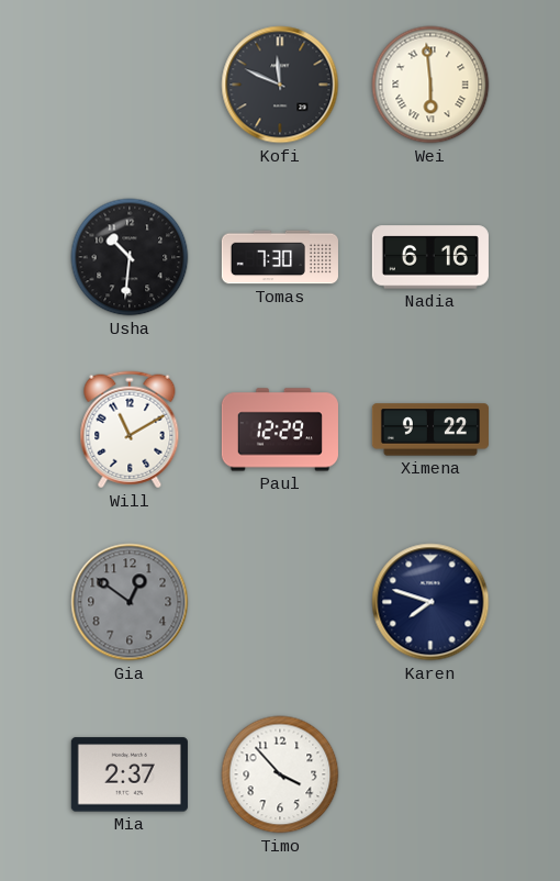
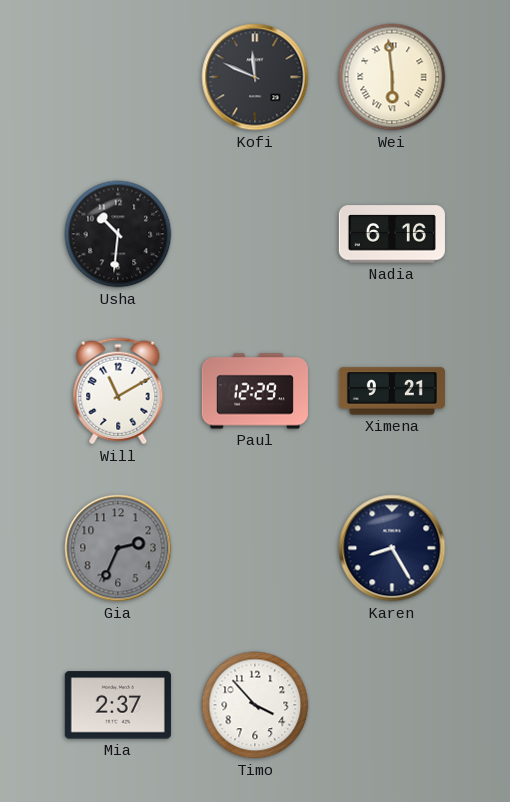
Tomas: 7:30 -> none (280, 257)
Ximena: 9:22 -> 9:21 (392, 391)
Gia: 12:51 -> 2:34 (118, 548)
Karen: 7:48 -> 8:25 (392, 548)
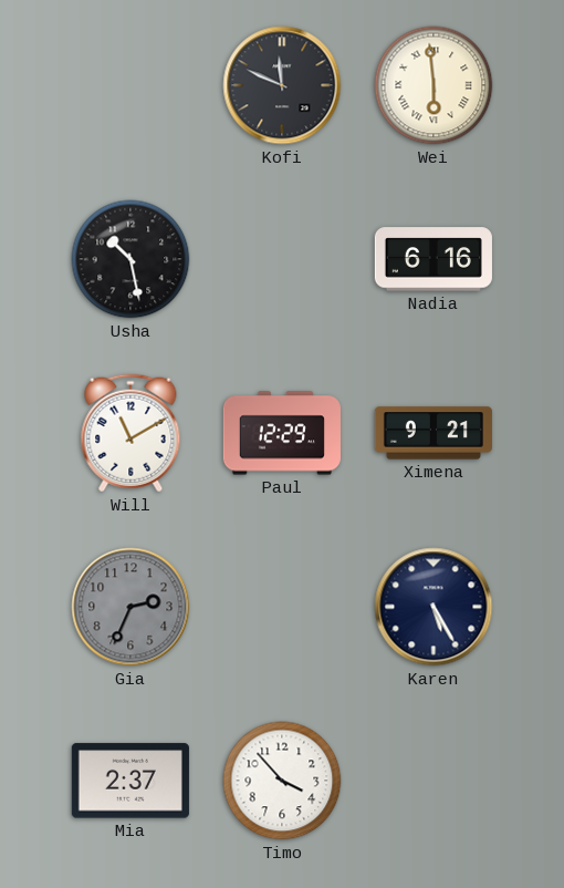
Usha: 10:31 -> 10:28 (130, 259)
Karen: 8:25 -> 5:25 (434, 607)
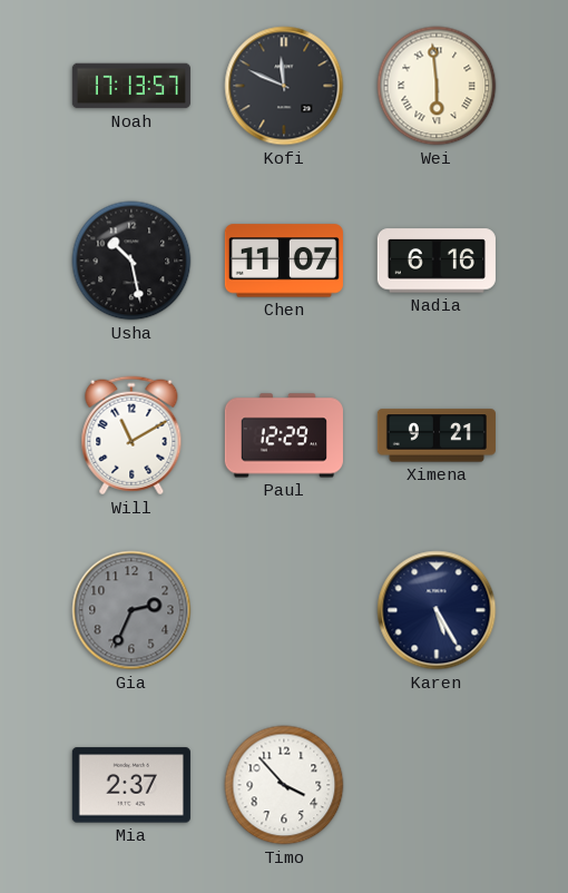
Noah: none -> 17:13 (131, 86)
Chen: none -> 11:07 (284, 261)
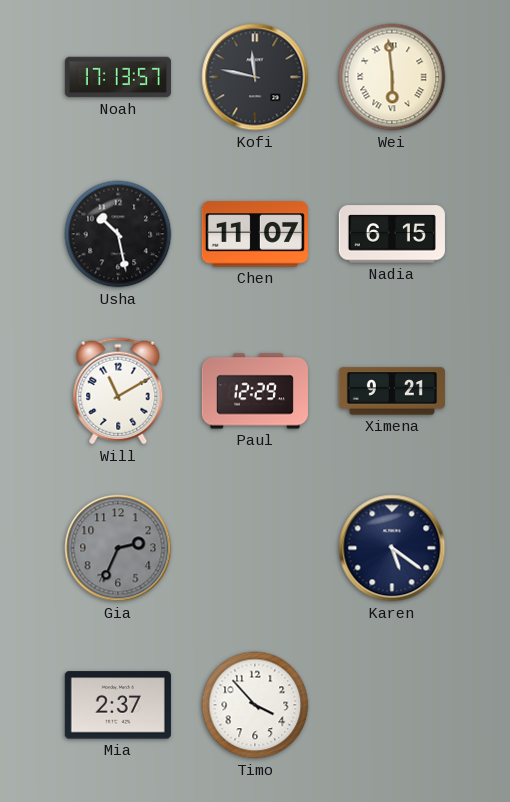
Kofi: 11:49 -> 11:47 (255, 77)
Nadia: 6:16 -> 6:15 (392, 234)
Karen: 5:25 -> 5:21 (392, 548)
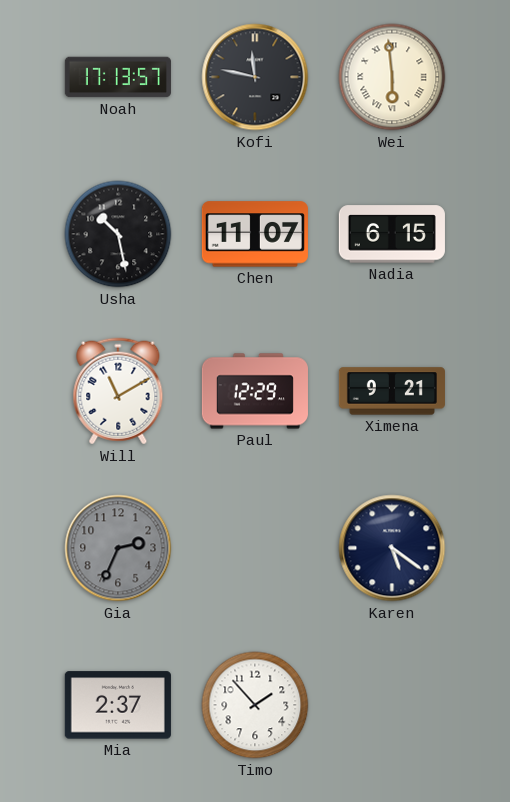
Timo: 3:53 -> 1:53 (255, 705)
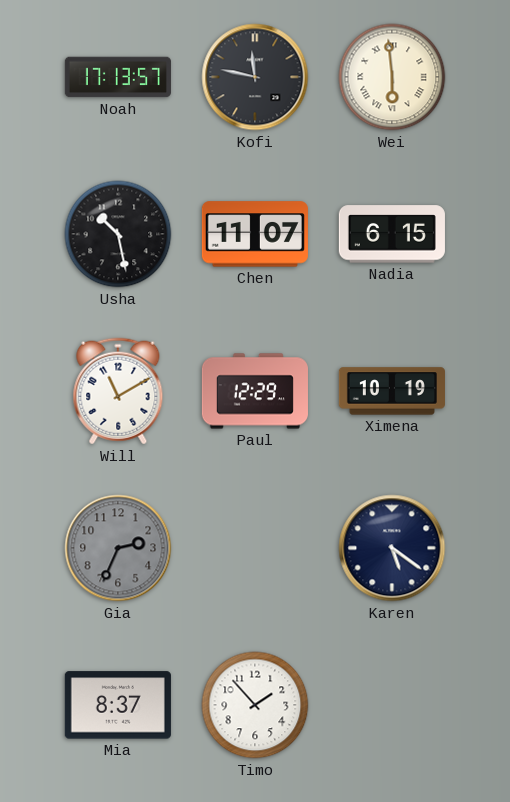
Ximena: 9:21 -> 10:19 (392, 391)
Mia: 2:37 -> 8:37 (118, 705)
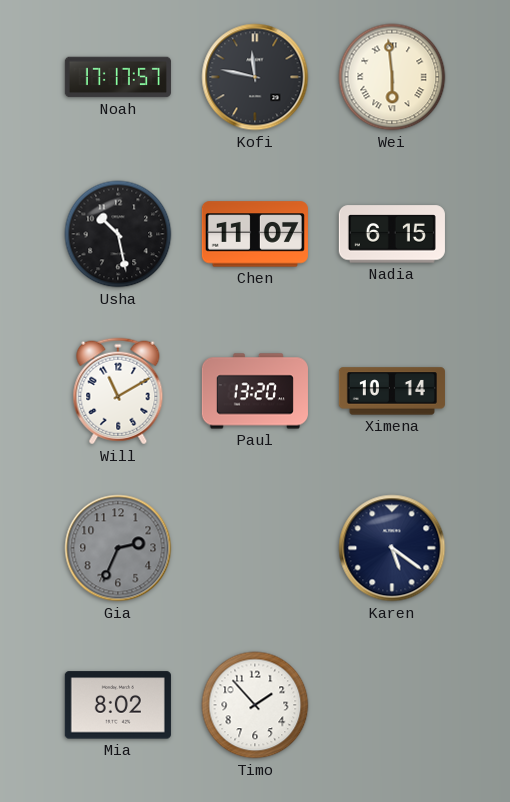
Noah: 17:13 -> 17:17 (118, 77)
Paul: 12:29 -> 13:20 (255, 391)
Ximena: 10:19 -> 10:14 (392, 391)
Mia: 8:37 -> 8:02 (118, 705)
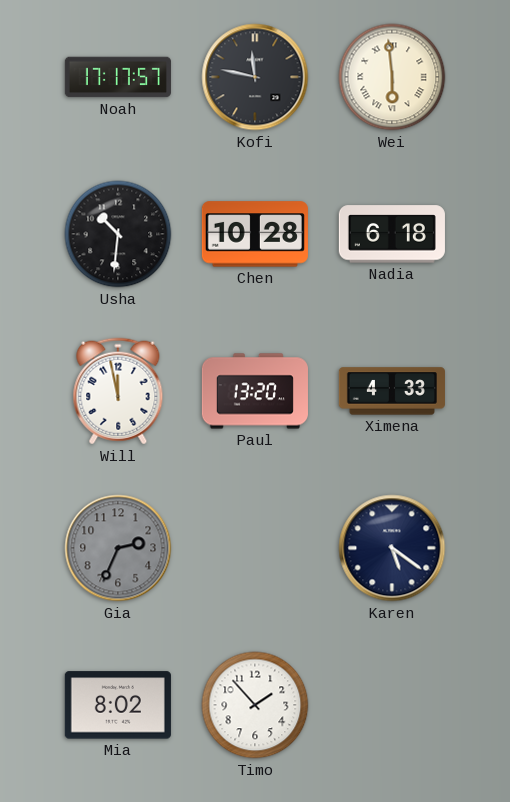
Usha: 10:28 -> 10:31 (118, 234)
Chen: 11:07 -> 10:28 (255, 234)
Nadia: 6:15 -> 6:18 (392, 234)
Will: 11:10 -> 11:58 (118, 391)
Ximena: 10:14 -> 4:33 (392, 391)
